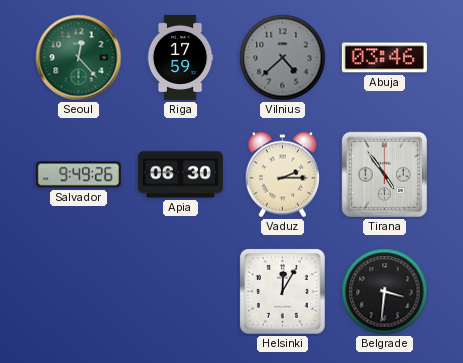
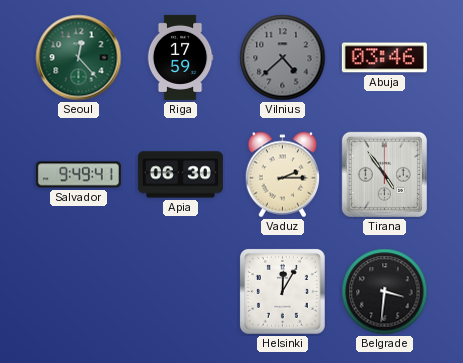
Salvador: 9:49:26 -> 9:49:41 (78, 175)
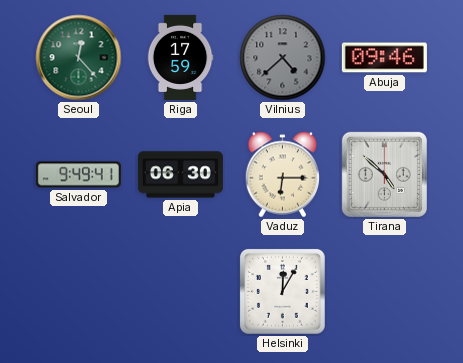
Abuja: 03:46 -> 09:46 (384, 58)
Vaduz: 2:15 -> 6:15 (282, 175)
Tirana: 4:54 -> 4:52 (384, 174)
Belgrade: 3:31 -> none (385, 292)
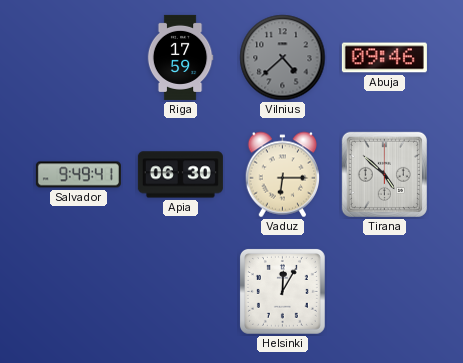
Seoul: 12:23 -> none (79, 58)
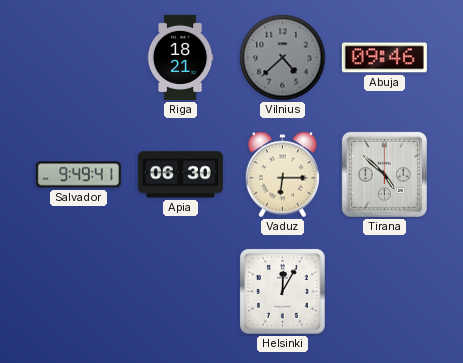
Riga: 17:59 -> 18:21 (180, 57)
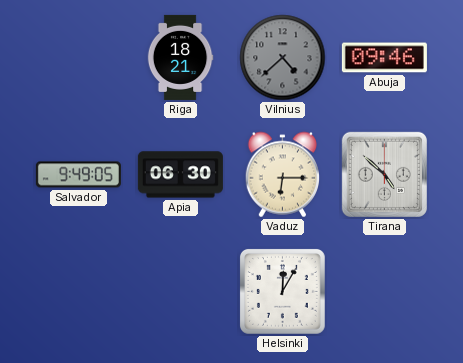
Salvador: 9:49:41 -> 9:49:05 (78, 175)
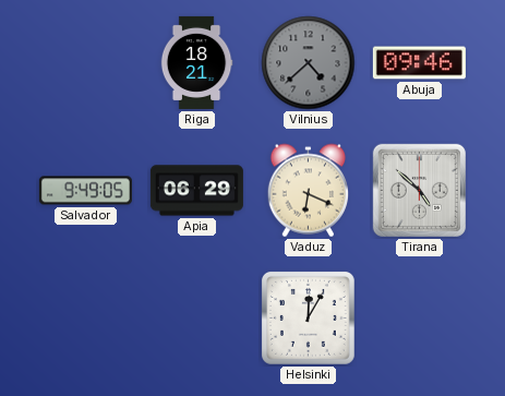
Apia: 06:30 -> 06:29 (196, 191)
Vaduz: 6:15 -> 6:19 (308, 191)
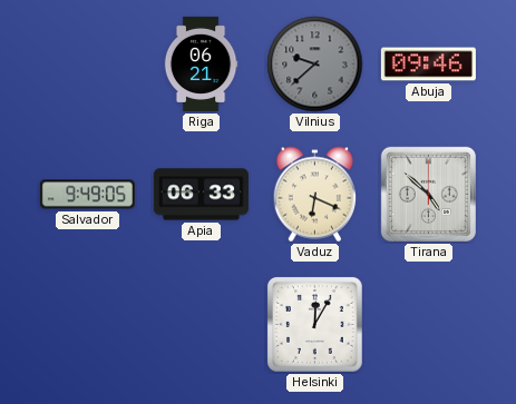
Riga: 18:21 -> 06:21 (201, 63)
Vilnius: 4:38 -> 9:38 (315, 65)
Apia: 06:29 -> 06:33 (201, 195)
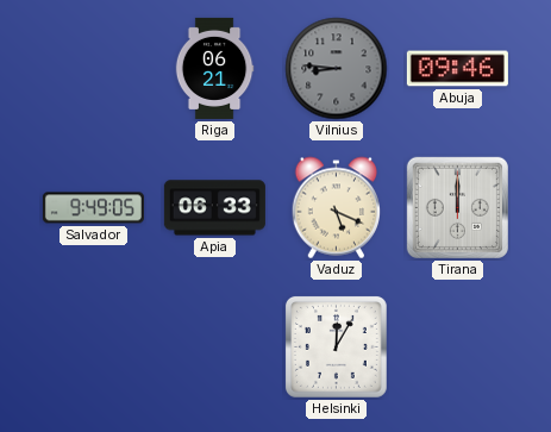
Vilnius: 9:38 -> 8:46 (337, 69)
Vaduz: 6:19 -> 5:19 (336, 208)
Tirana: 4:52 -> 12:00 (457, 207)
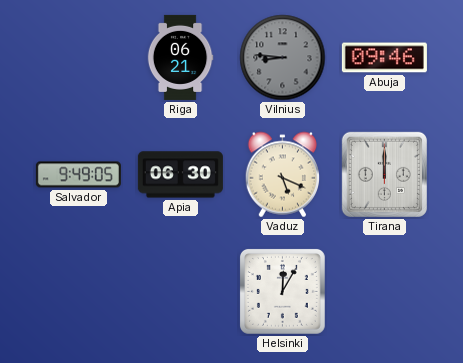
Apia: 06:33 -> 06:30 (180, 175)
